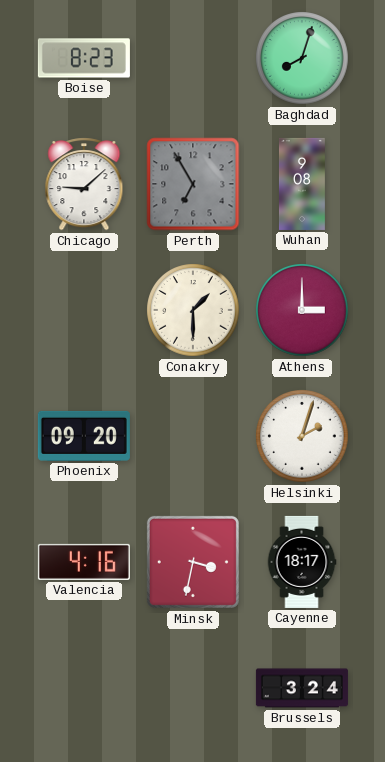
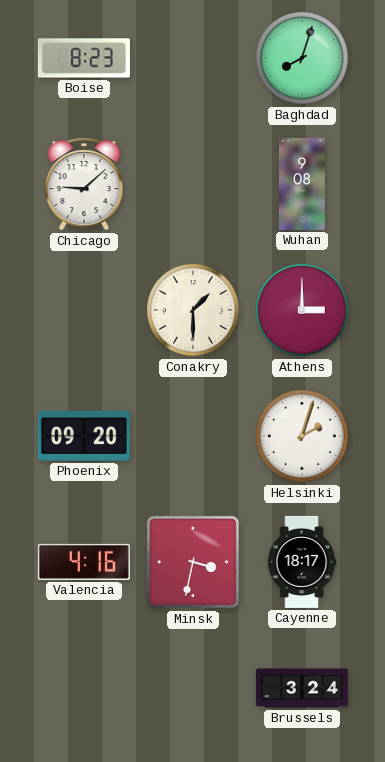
Perth: 6:55 -> none (193, 184)
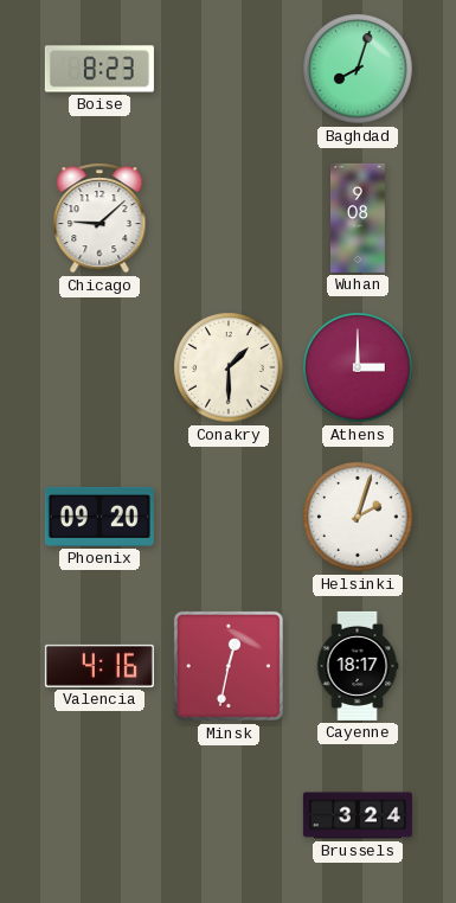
Minsk: 3:32 -> 12:32 (229, 666)
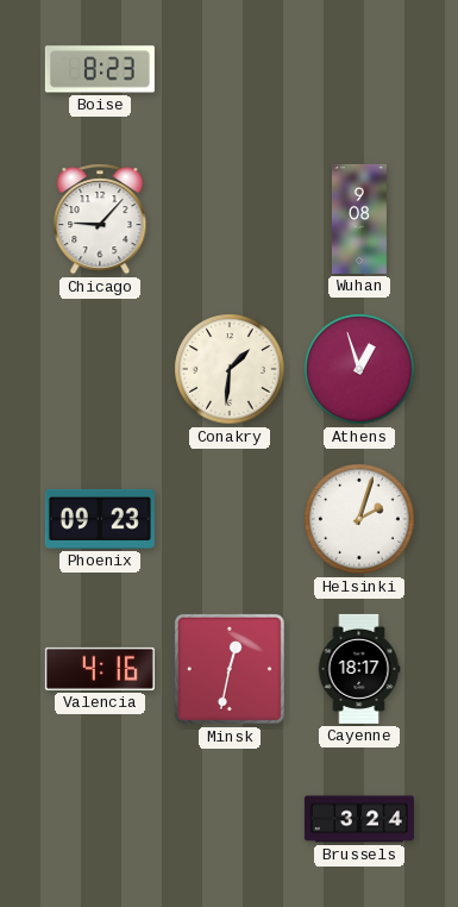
Baghdad: 8:03 -> none (358, 69)
Chicago: 9:08 -> 9:07 (100, 219)
Conakry: 1:30 -> 1:31 (230, 369)
Athens: 3:00 -> 12:57 (359, 369)
Phoenix: 09:20 -> 09:23 (100, 519)
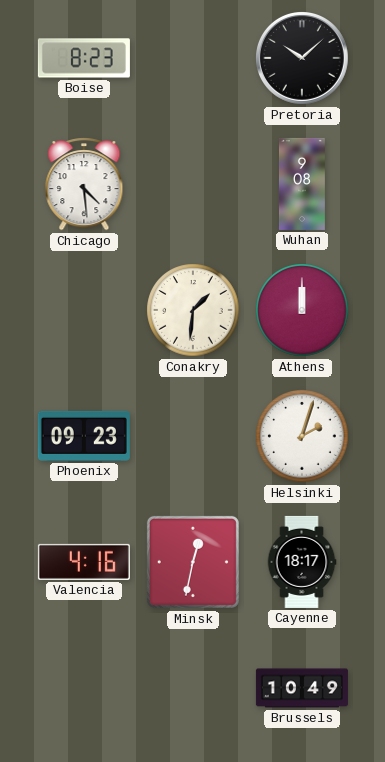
Pretoria: none -> 10:08 (303, 59)
Chicago: 9:07 -> 4:29 (84, 184)
Athens: 12:57 -> 12:00 (302, 310)
Brussels: 3:24 -> 10:49 (302, 688)
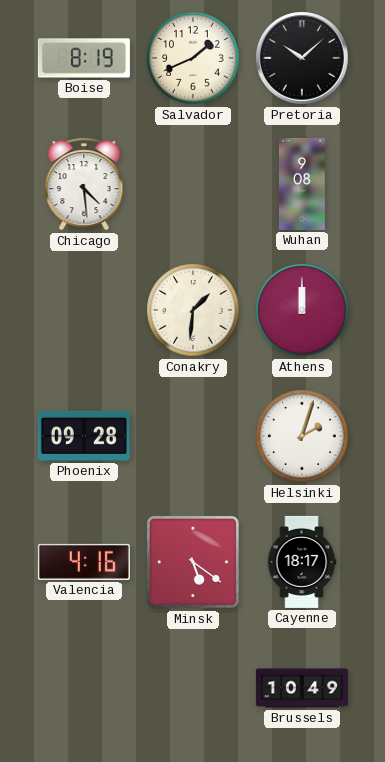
Boise: 8:23 -> 8:19 (84, 58)
Salvador: none -> 1:41 (193, 58)
Phoenix: 09:23 -> 09:28 (84, 436)
Minsk: 12:32 -> 5:21 (193, 562)
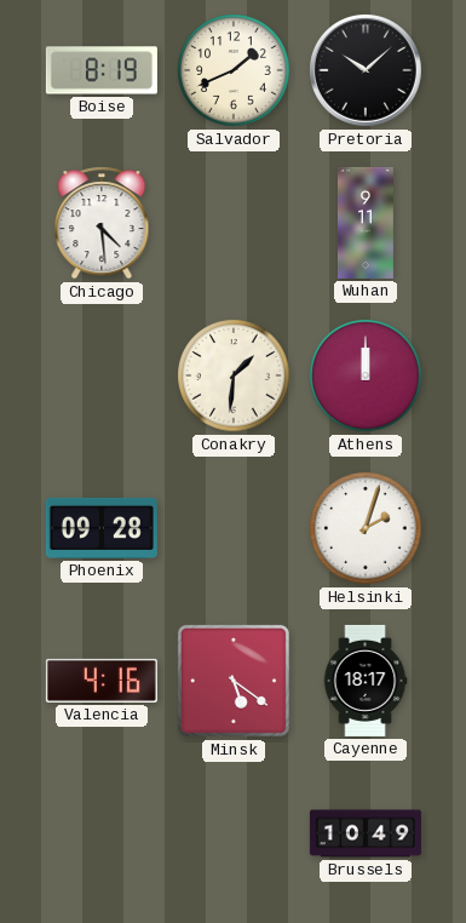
Wuhan: 9:08 -> 9:11 (366, 223)
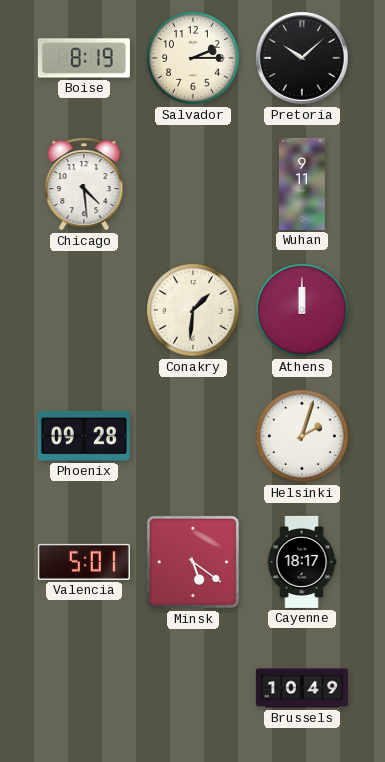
Salvador: 1:41 -> 2:15 (193, 58)
Valencia: 4:16 -> 5:01 (84, 562)
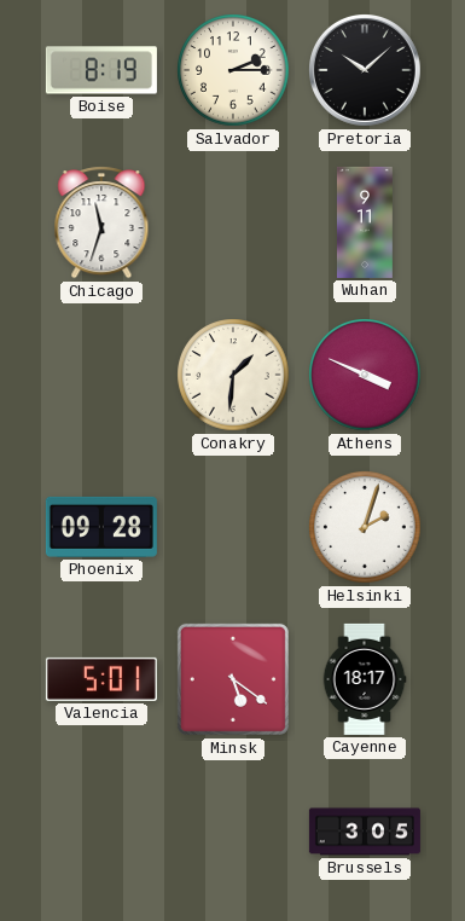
Chicago: 4:29 -> 11:33 (101, 222)
Athens: 12:00 -> 3:49 (365, 375)
Brussels: 10:49 -> 3:05 (365, 832)
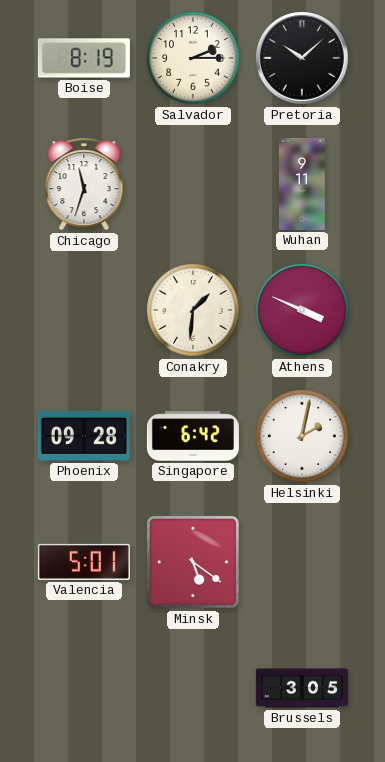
Singapore: none -> 6:42 (193, 436)
Helsinki: 2:03 -> 2:02 (302, 436)
Cayenne: 18:17 -> none (365, 679)
